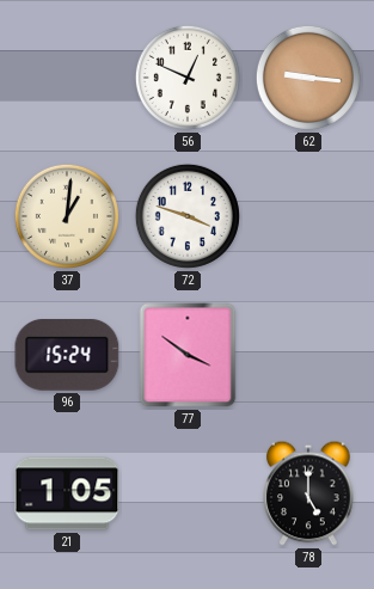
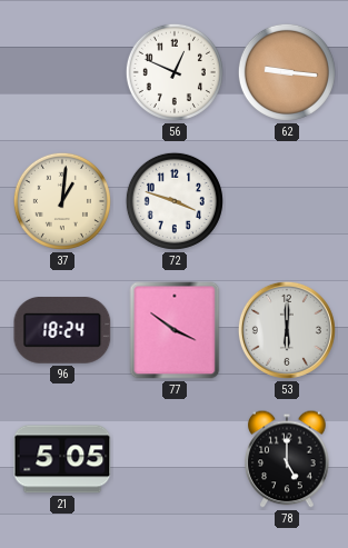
96: 15:24 -> 18:24 (62, 331)
53: none -> 6:00 (287, 330)
21: 1:05 -> 5:05 (62, 459)
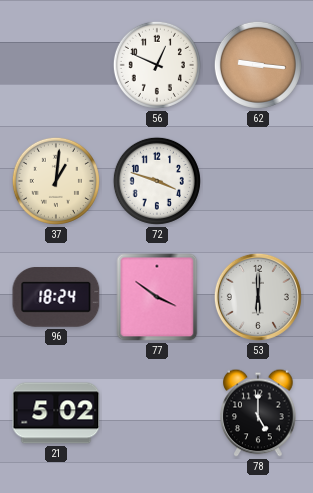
21: 5:05 -> 5:02 (56, 413)
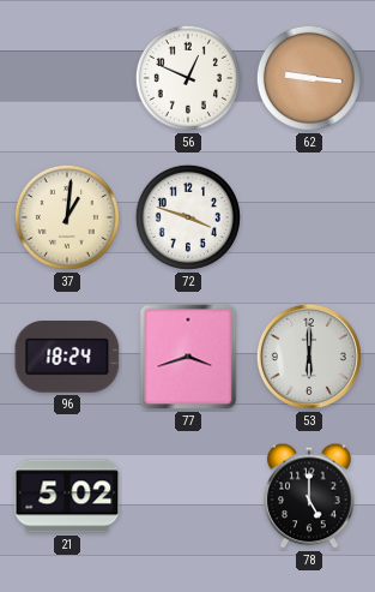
77: 3:51 -> 3:42 (188, 357)
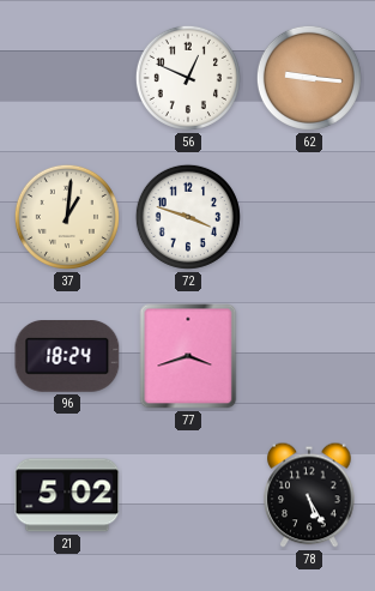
53: 6:00 -> none (309, 357)
78: 5:00 -> 5:25 (309, 495)
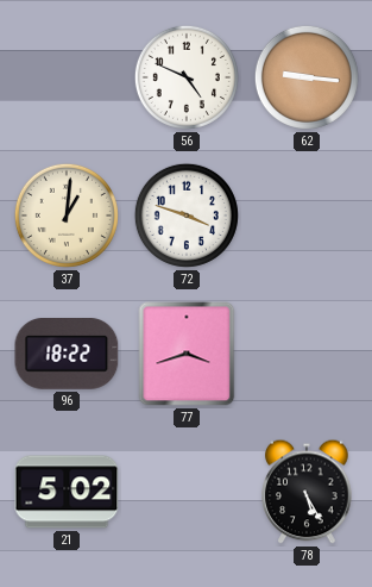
56: 12:49 -> 4:49 (187, 77)
96: 18:24 -> 18:22 (67, 355)
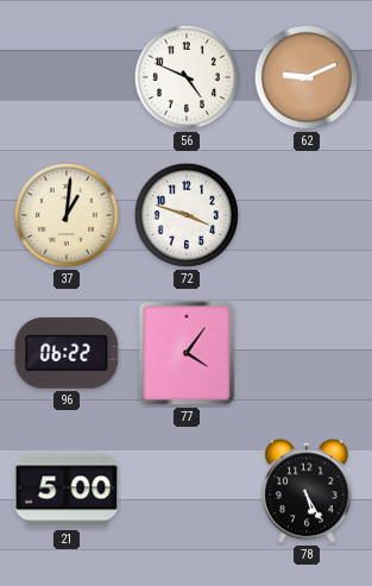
62: 9:16 -> 9:11 (307, 77)
96: 18:22 -> 06:22 (67, 354)
77: 3:42 -> 4:06 (187, 353)
21: 5:02 -> 5:00 (67, 491)
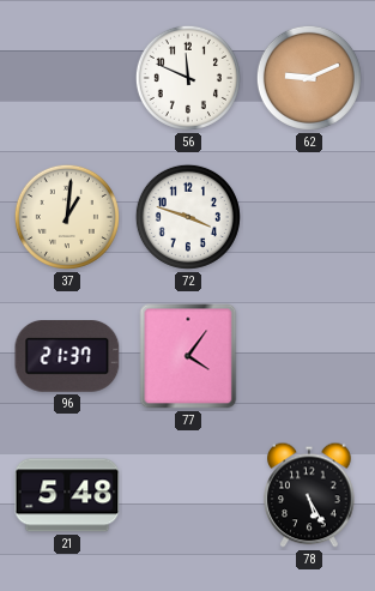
56: 4:49 -> 11:49 (188, 78)
96: 06:22 -> 21:37 (67, 357)
21: 5:00 -> 5:48 (67, 495)
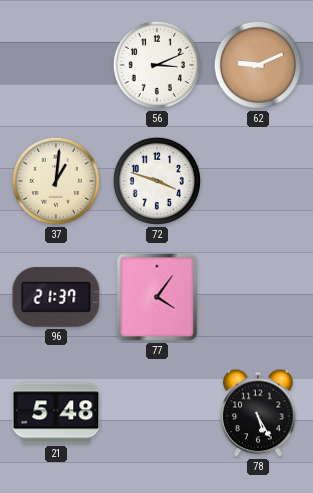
56: 11:49 -> 3:11 (157, 65)
